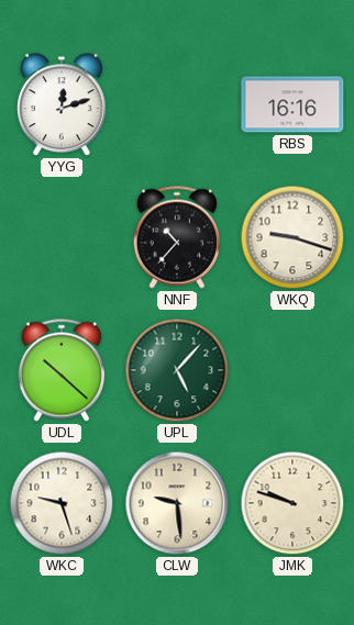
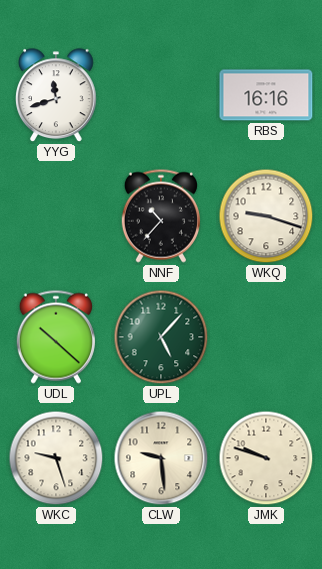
YYG: 12:12 -> 11:42 (56, 96)
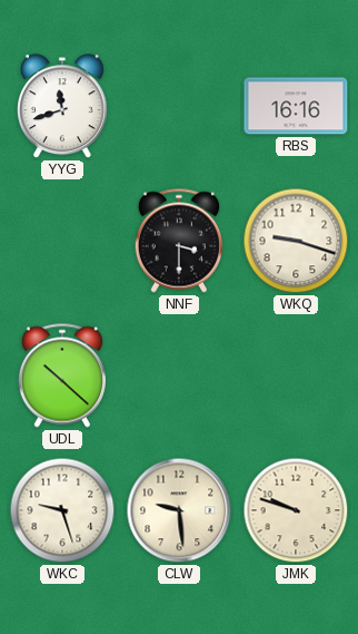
NNF: 10:37 -> 3:30 (179, 241)
UPL: 5:07 -> none (161, 337)
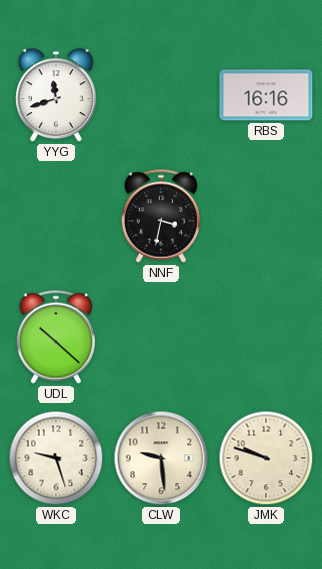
NNF: 3:30 -> 3:32 (161, 216)
WKQ: 9:18 -> none (296, 241)
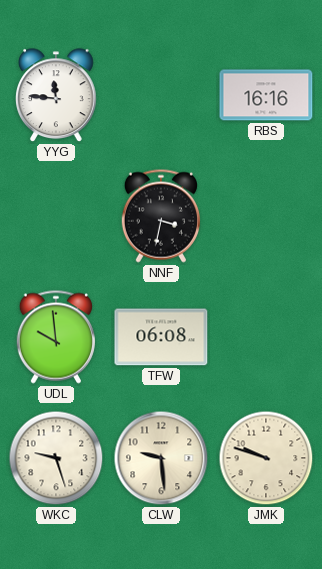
YYG: 11:42 -> 11:46 (56, 96)
UDL: 10:22 -> 9:59 (56, 337)
TFW: none -> 06:08 (161, 337)
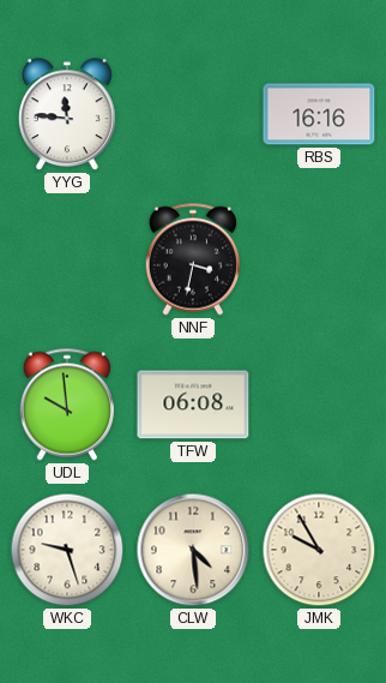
CLW: 9:29 -> 4:29 (193, 550)
JMK: 9:48 -> 9:55 (319, 550)
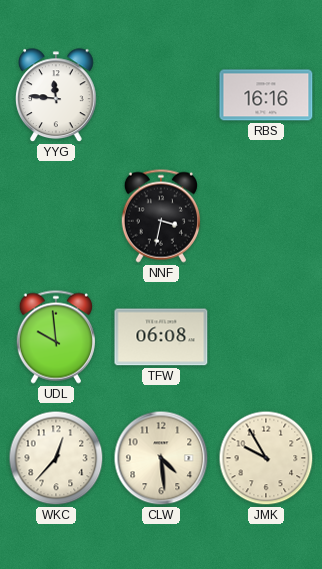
WKC: 9:27 -> 12:37 (56, 458)
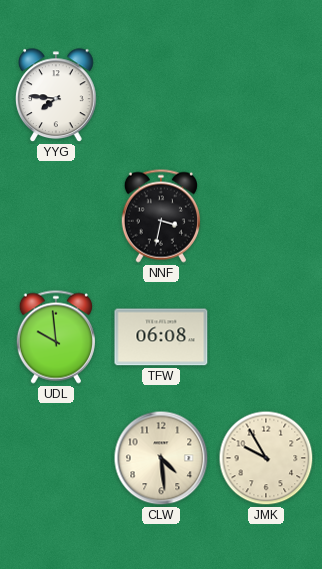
YYG: 11:46 -> 7:46 (56, 96)
RBS: 16:16 -> none (266, 95)
WKC: 12:37 -> none (56, 458)
